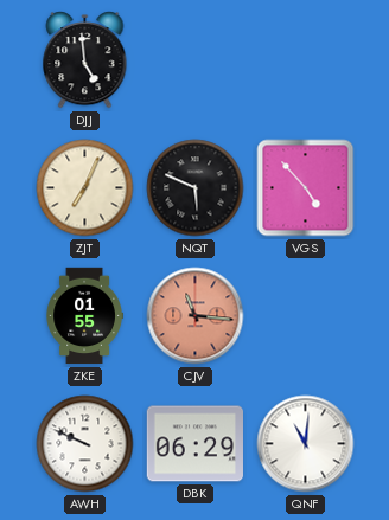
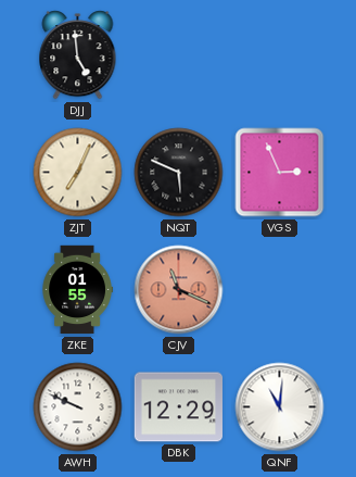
VGS: 4:53 -> 2:56 (280, 173)
CJV: 11:16 -> 11:19 (179, 290)
DBK: 06:29 -> 12:29 (178, 407)
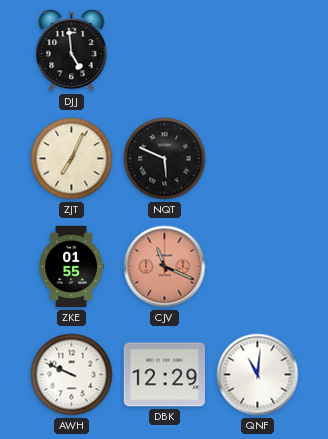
VGS: 2:56 -> none (280, 173)
